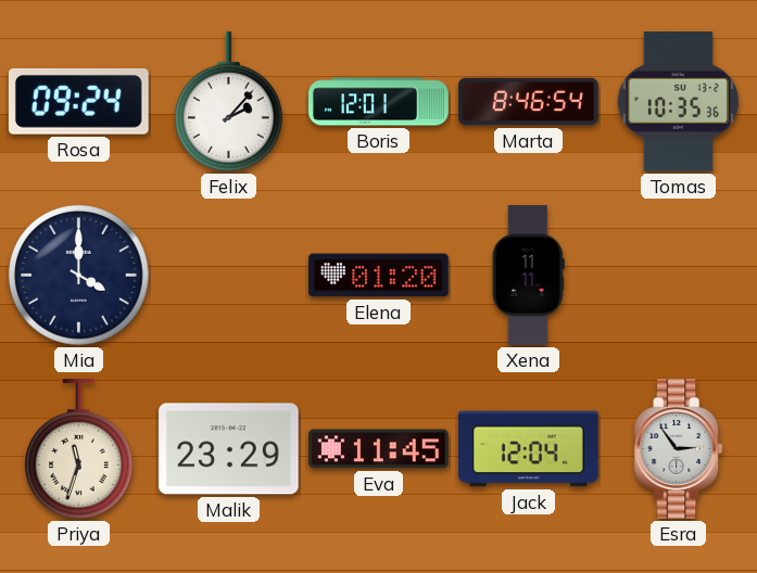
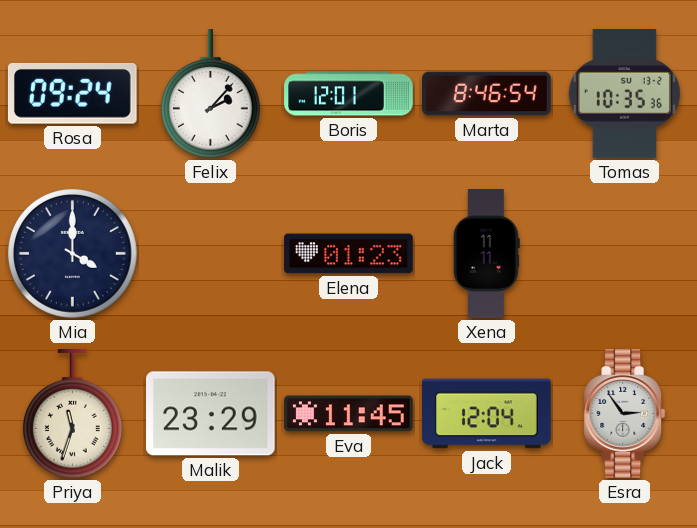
Elena: 01:20 -> 01:23 (349, 254)
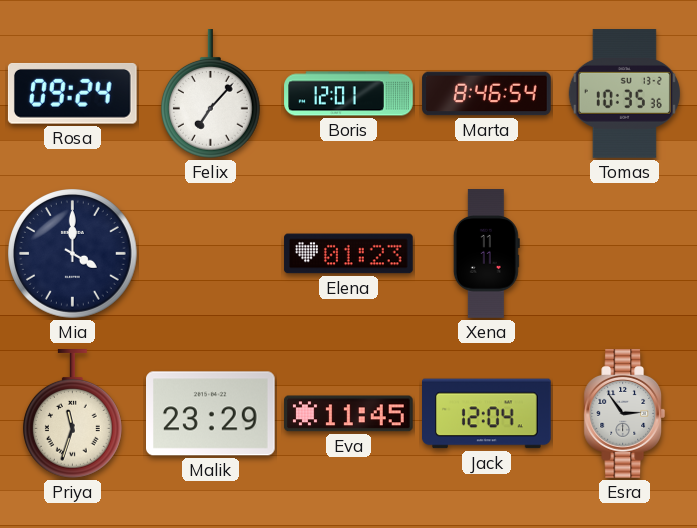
Felix: 2:07 -> 7:07 (210, 94)
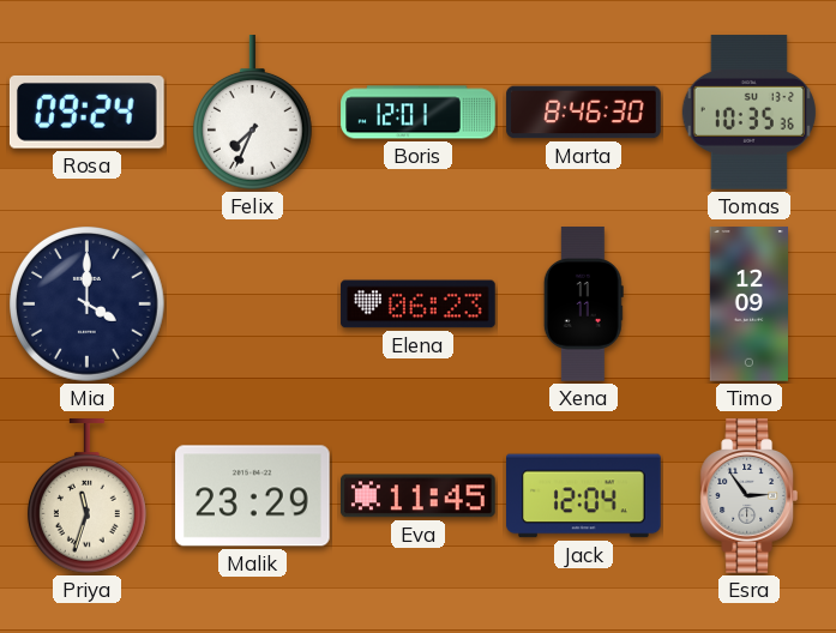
Felix: 7:07 -> 7:34 (252, 113)
Marta: 8:46:54 -> 8:46:30 (584, 113)
Elena: 01:23 -> 06:23 (419, 305)
Timo: none -> 12:09 (748, 305)
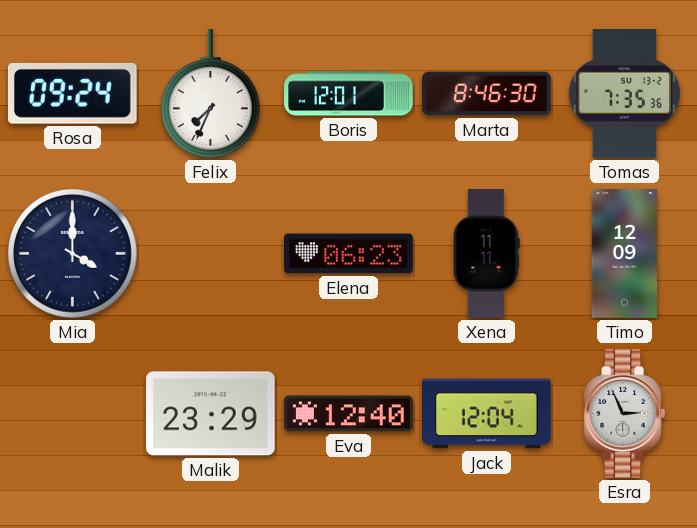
Tomas: 10:35 -> 7:35 (624, 94)
Priya: 11:33 -> none (86, 496)
Eva: 11:45 -> 12:40 (349, 414)
Esra: 2:54 -> 2:56 (624, 414)
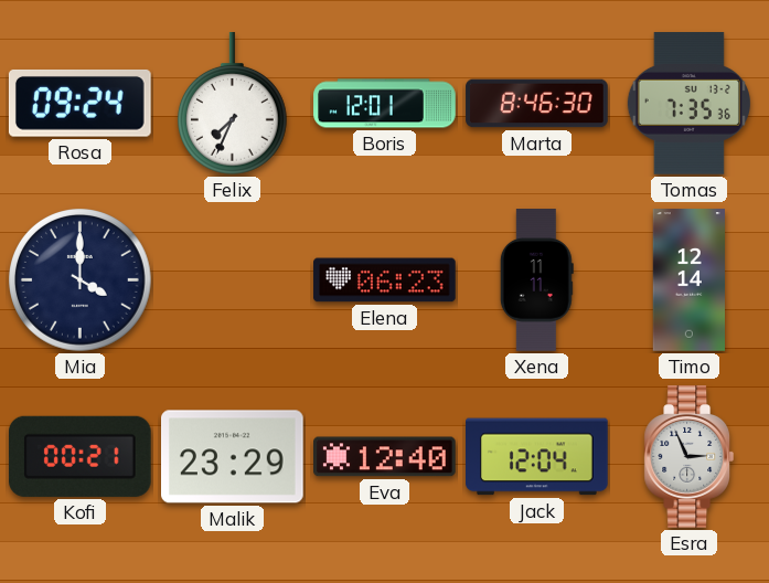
Timo: 12:09 -> 12:14 (688, 280)
Kofi: none -> 00:21 (79, 456)
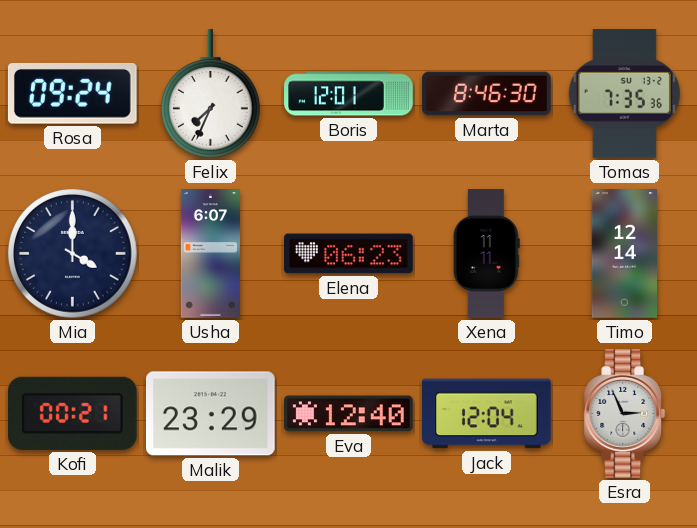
Usha: none -> 6:07 (210, 254)
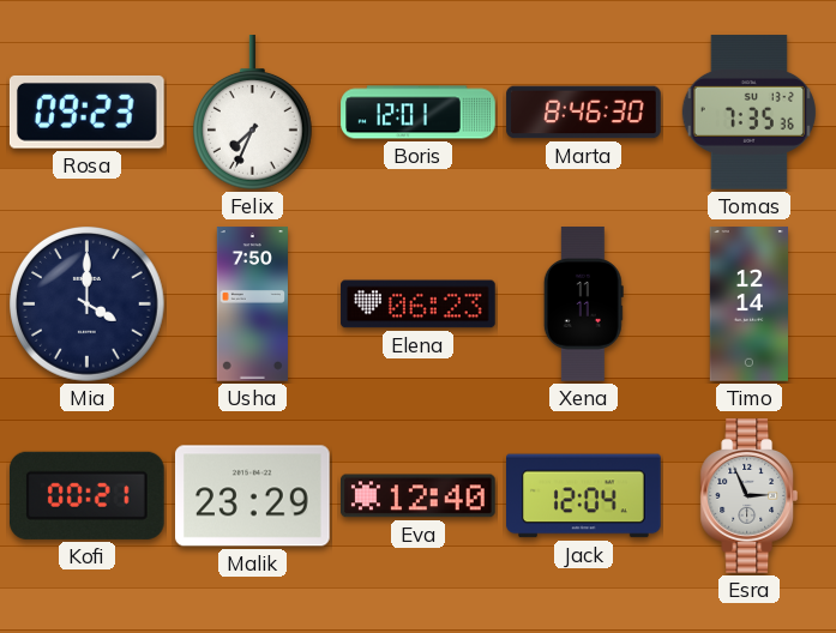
Rosa: 09:24 -> 09:23 (86, 111)
Usha: 6:07 -> 7:50 (252, 305)
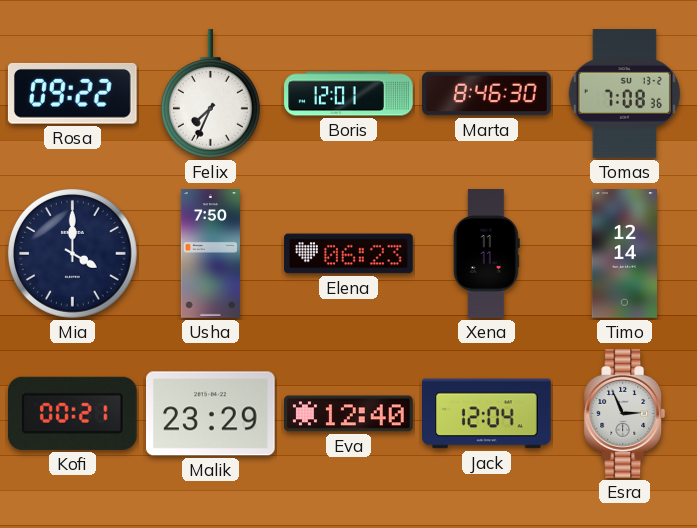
Rosa: 09:23 -> 09:22 (72, 93)
Tomas: 7:35 -> 7:08 (624, 94)
